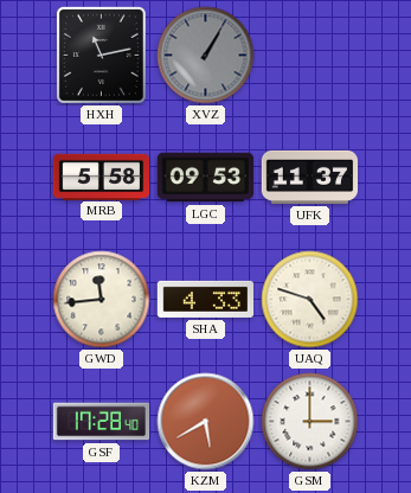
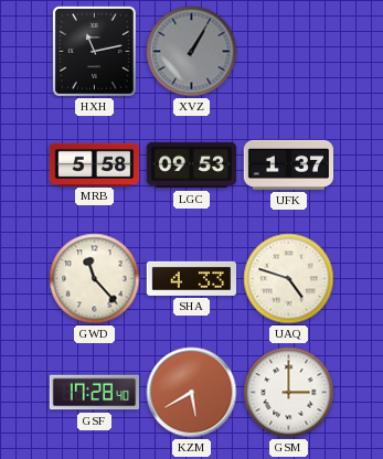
UFK: 11:37 -> 1:37 (289, 164)
GWD: 11:44 -> 11:23 (95, 279)
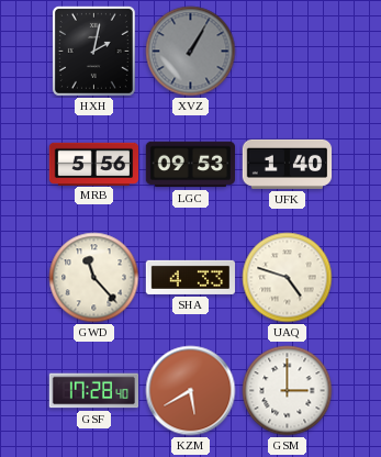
HXH: 11:13 -> 2:02 (93, 51)
MRB: 5:58 -> 5:56 (94, 164)
UFK: 1:37 -> 1:40 (288, 164)
